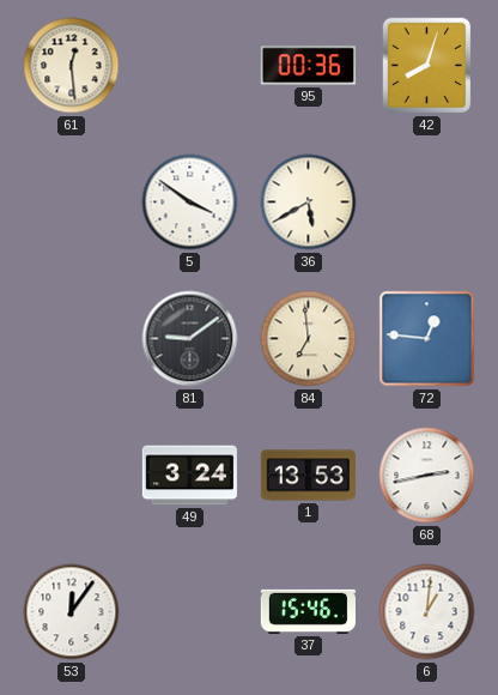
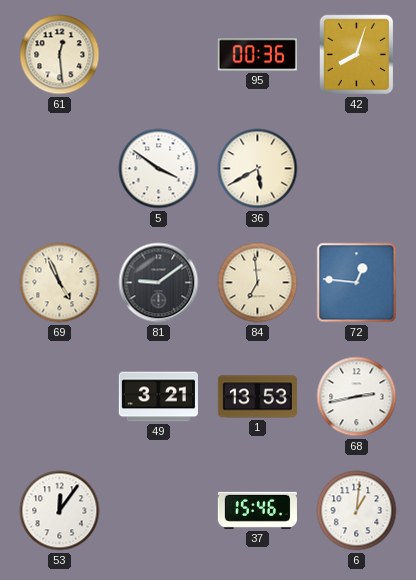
69: none -> 4:56 (60, 283)
49: 3:24 -> 3:21 (158, 397)
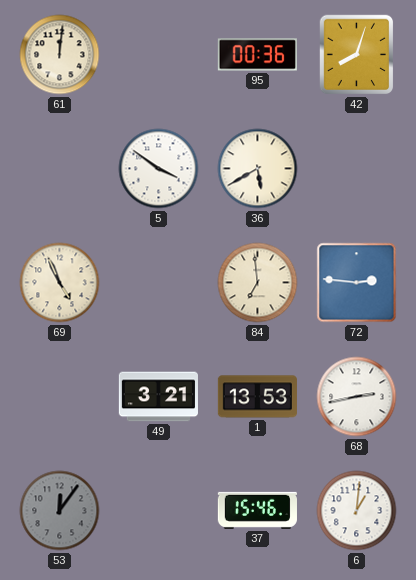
61: 12:29 -> 12:01 (60, 55)
81: 9:09 -> none (159, 283)
72: 12:46 -> 2:46 (357, 283)
53 dial: white -> grey (60, 511)
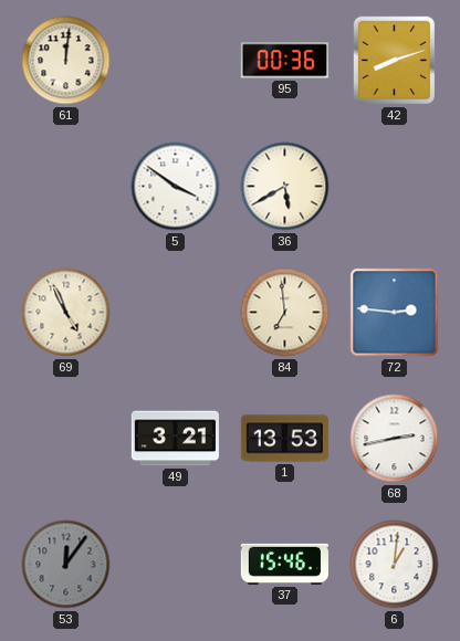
42: 8:03 -> 8:12 (395, 61)
